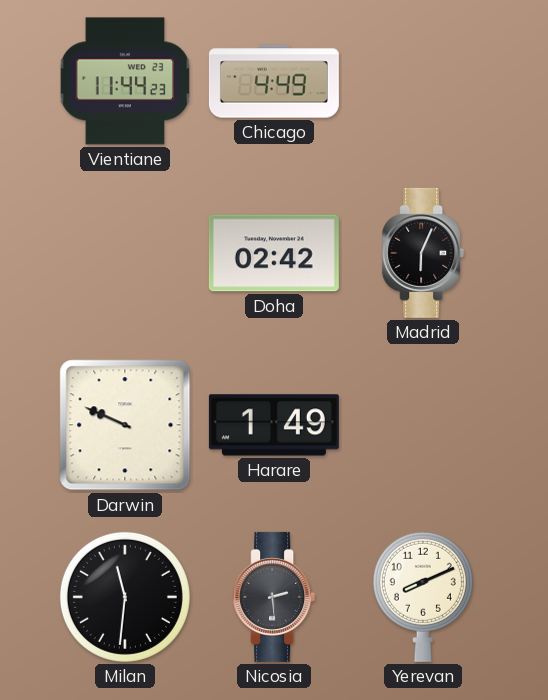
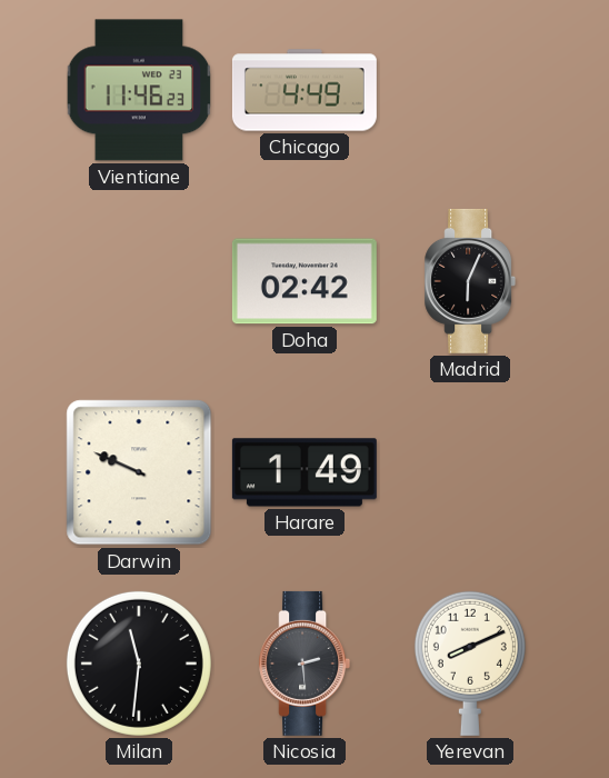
Vientiane: 11:44 -> 11:46 (139, 90)
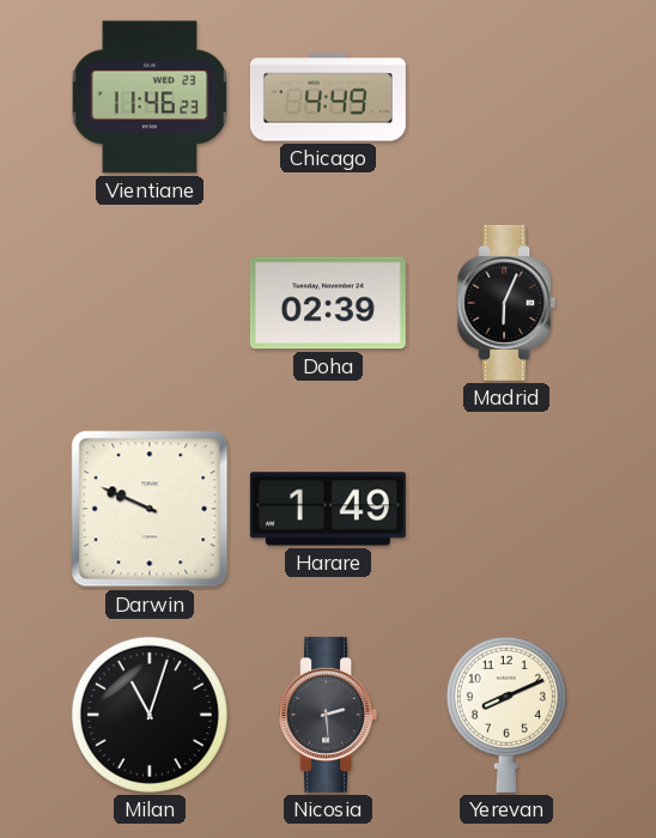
Doha: 02:42 -> 02:39 (328, 303)
Milan: 11:31 -> 11:03 (150, 715)
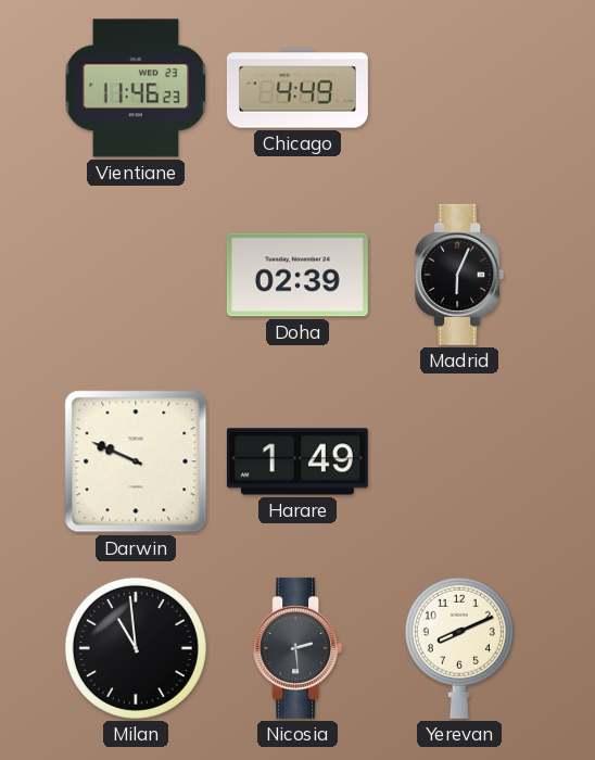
Milan: 11:03 -> 10:59 (136, 648)
